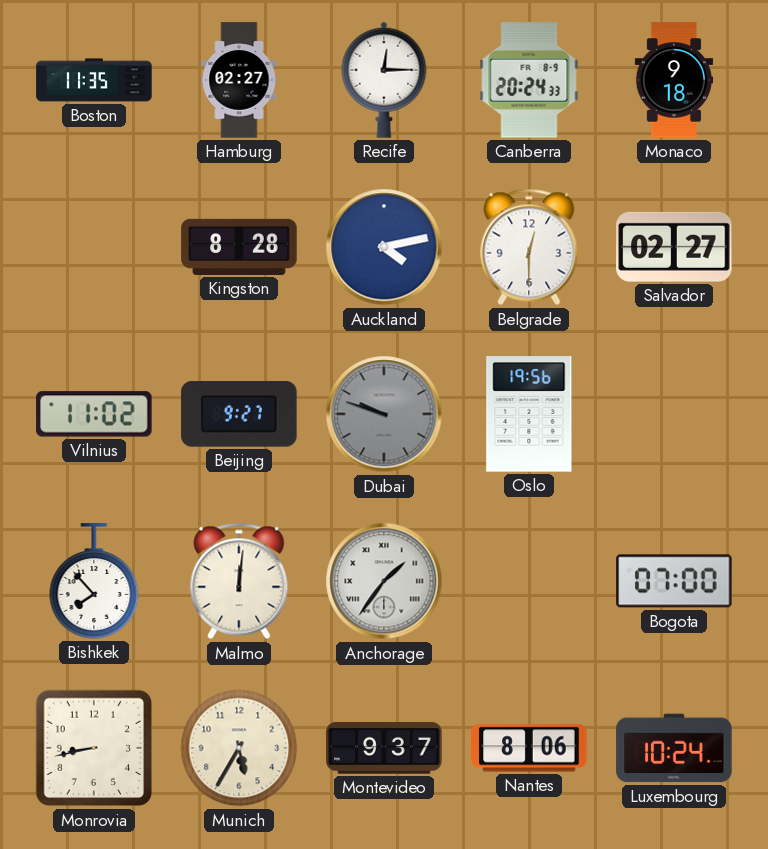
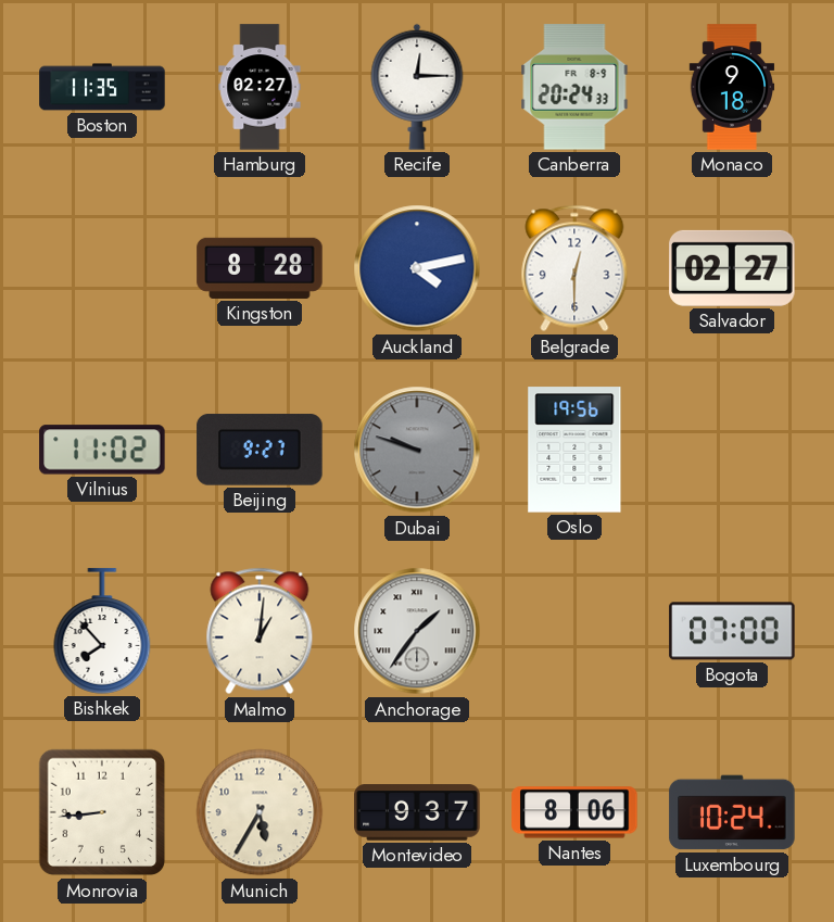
Malmo: 12:01 -> 1:01 (260, 631)
Monrovia: 8:43 -> 8:44 (102, 812)
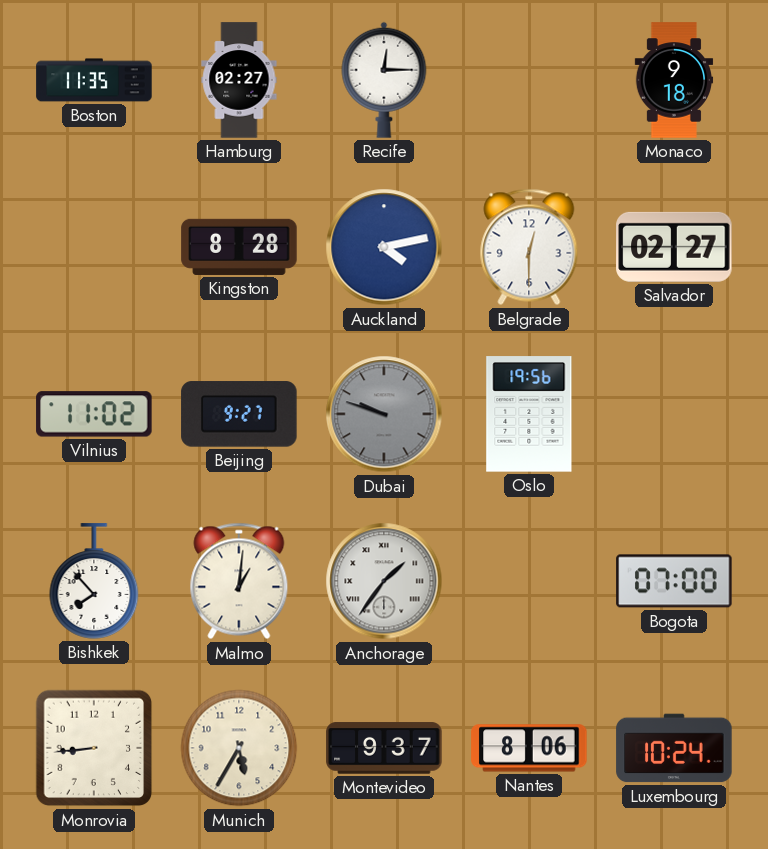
Canberra: 20:24 -> none (574, 87)
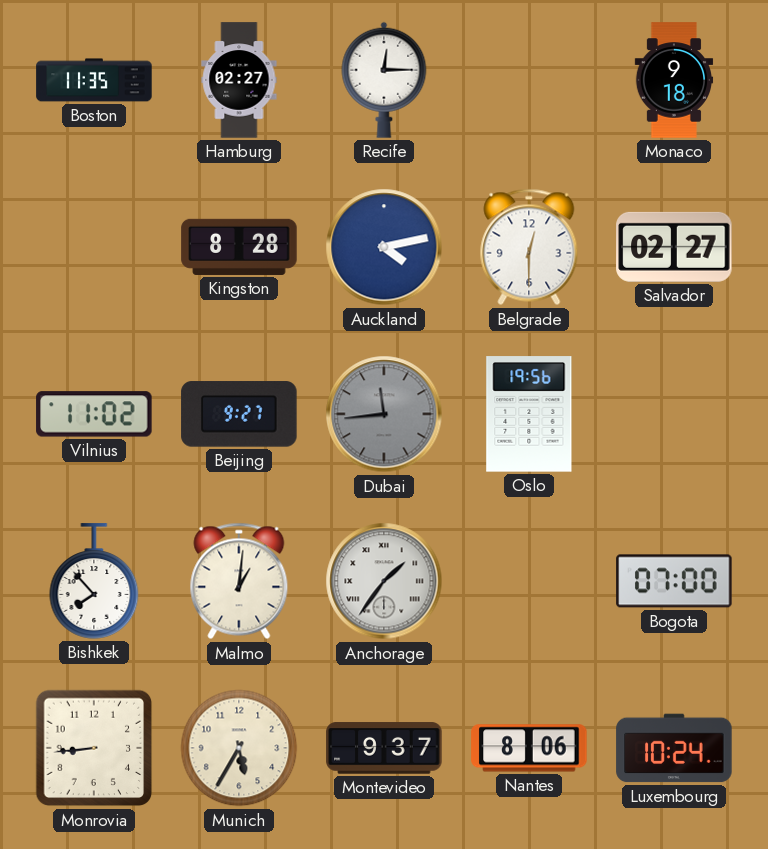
Dubai: 9:48 -> 11:44 (384, 414)
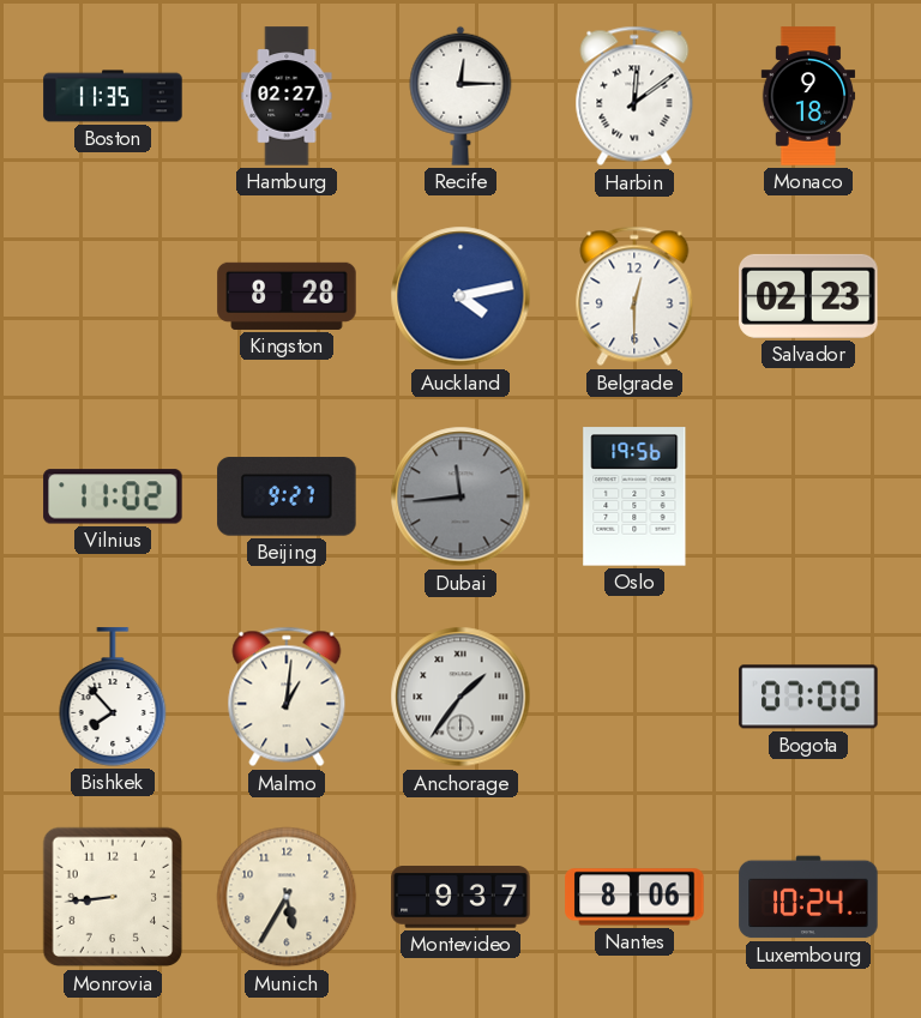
Harbin: none -> 12:09 (634, 96)
Salvador: 02:27 -> 02:23 (808, 296)
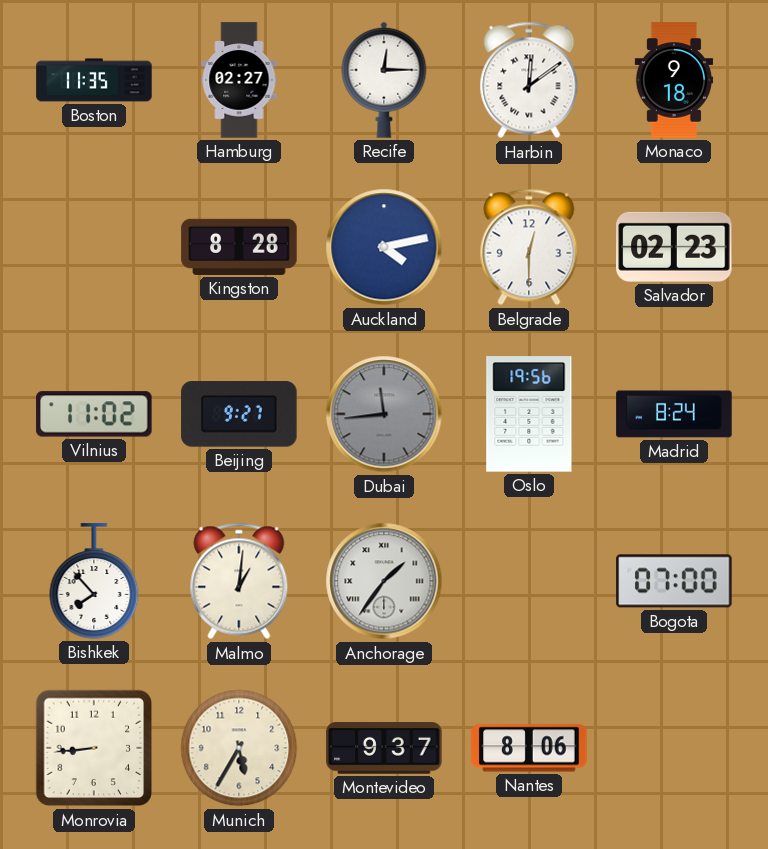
Madrid: none -> 8:24 (674, 414)
Luxembourg: 10:24 -> none (808, 897)
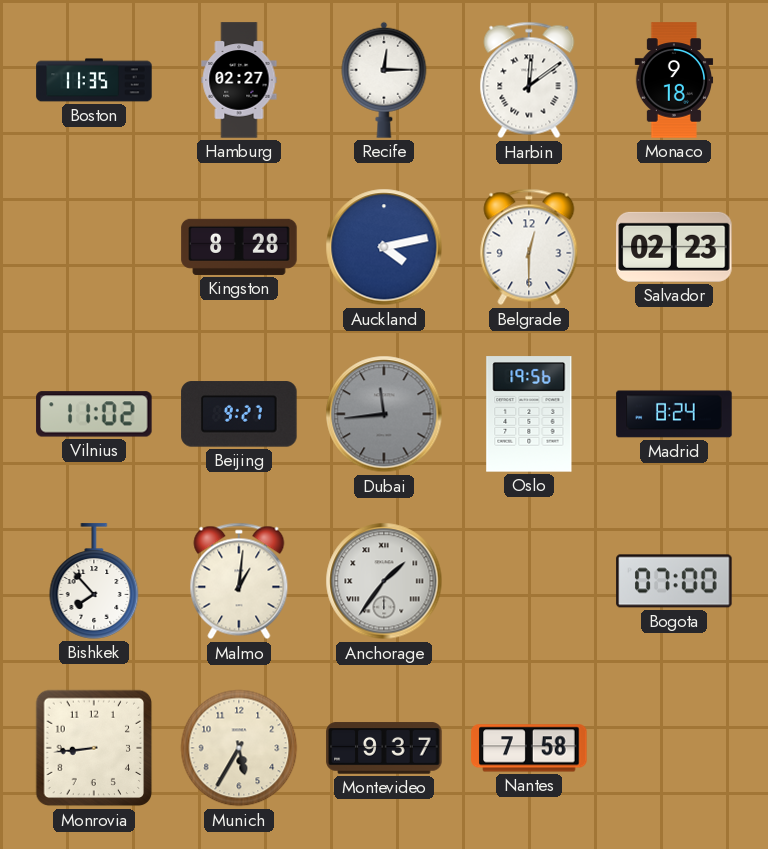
Nantes: 8:06 -> 7:58 (529, 748)
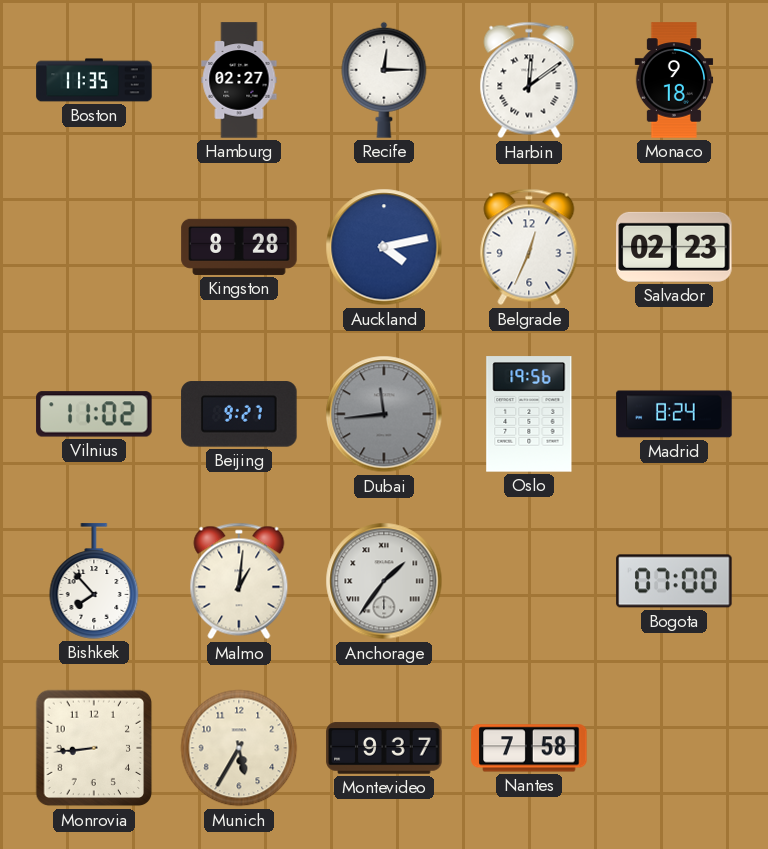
Belgrade: 12:30 -> 12:34 (529, 247)
